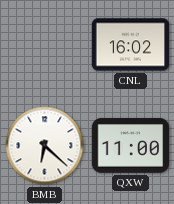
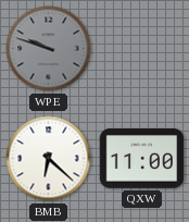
WPE: none -> 9:48 (49, 49)
CNL: 16:02 -> none (131, 45)
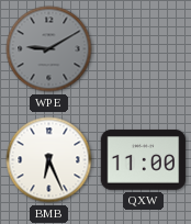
WPE: 9:48 -> 9:10 (49, 49)
BMB: 6:22 -> 6:26 (49, 160)
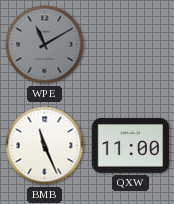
WPE: 9:10 -> 11:10 (45, 45)
BMB: 6:26 -> 11:26 (45, 146)
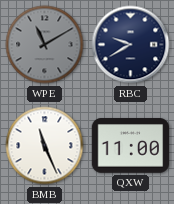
RBC: none -> 9:40 (131, 45)
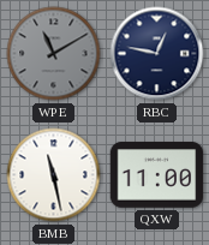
RBC: 9:40 -> 12:47 (157, 54)
BMB: 11:26 -> 11:28 (54, 175)
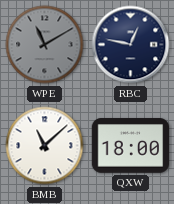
BMB: 11:28 -> 11:08 (45, 146)
QXW: 11:00 -> 18:00 (131, 146)
